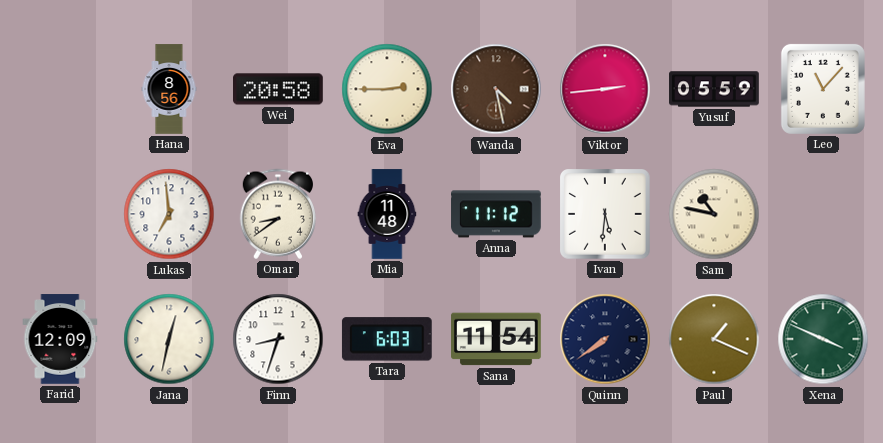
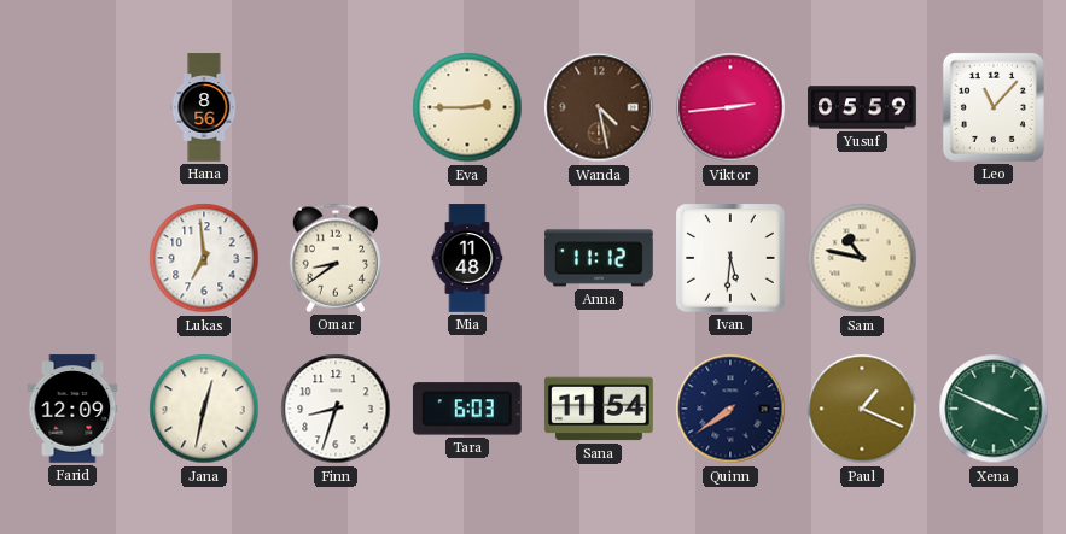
Wei: 20:58 -> none (278, 89)
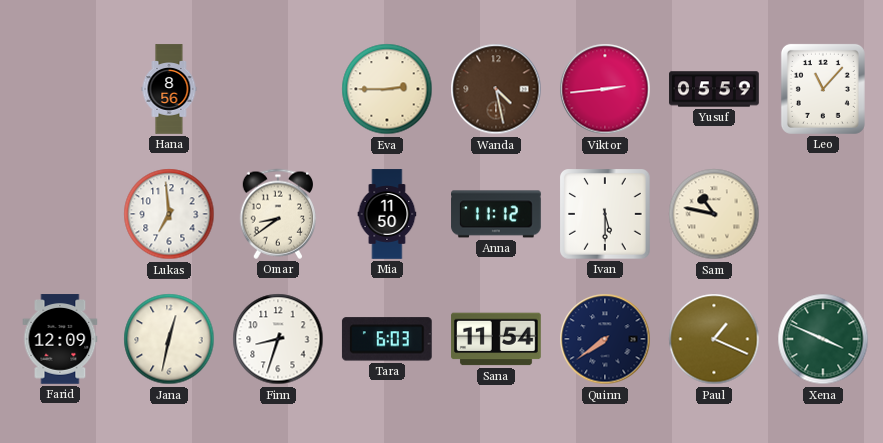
Mia: 11:48 -> 11:50 (387, 214)
Ivan: 5:31 -> 5:30 (606, 215)
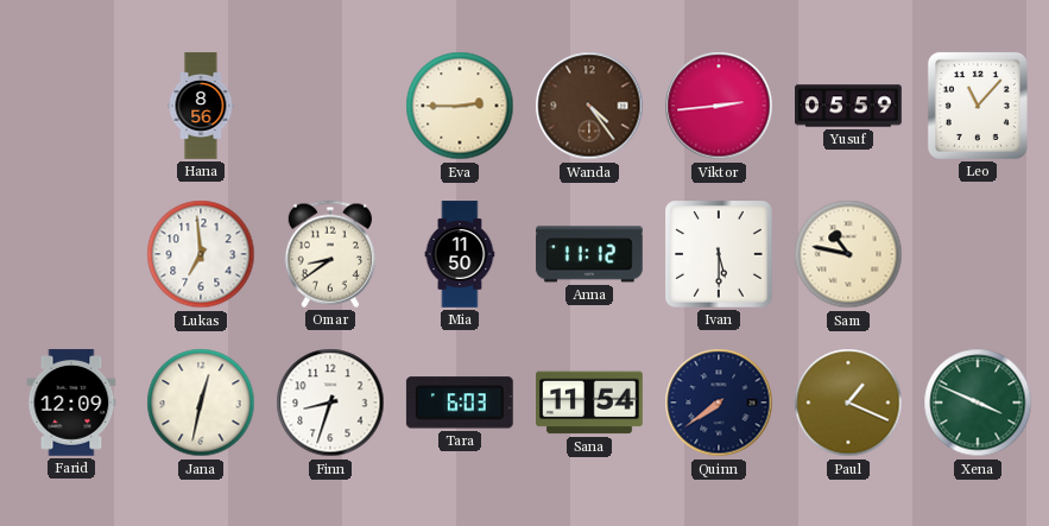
Wanda: 4:28 -> 4:24 (589, 106)
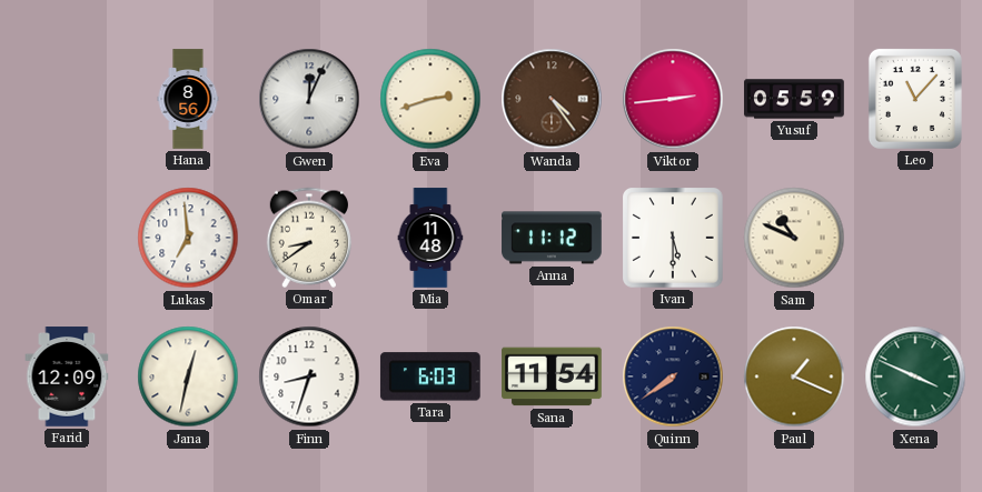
Gwen: none -> 12:04 (309, 99)
Eva: 2:45 -> 2:42 (430, 99)
Mia: 11:50 -> 11:48 (430, 238)
Sam: 10:47 -> 10:49 (794, 238)
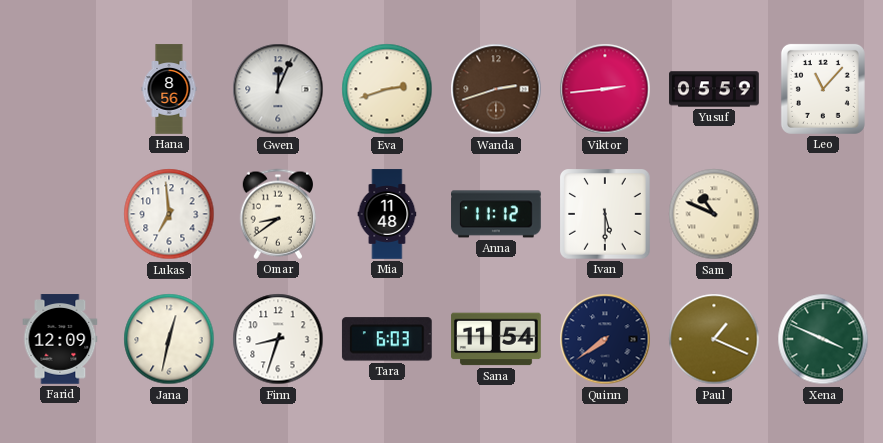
Wanda: 4:24 -> 2:42 (496, 89)
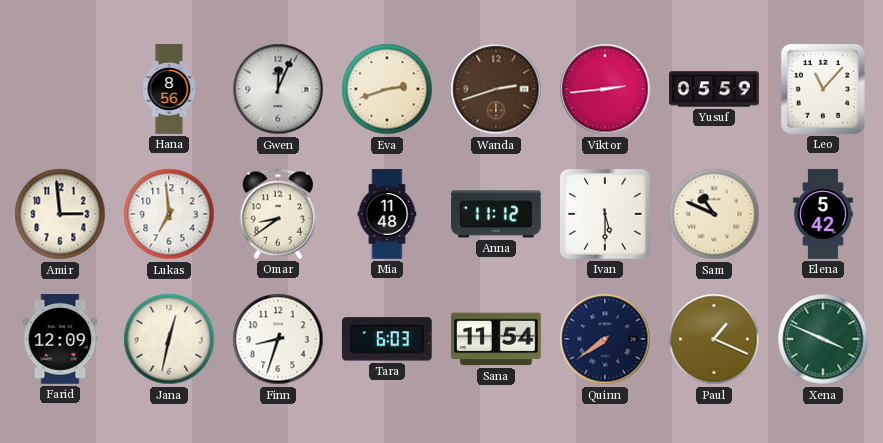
Amir: none -> 2:59 (60, 214)
Elena: none -> 5:42 (823, 214)
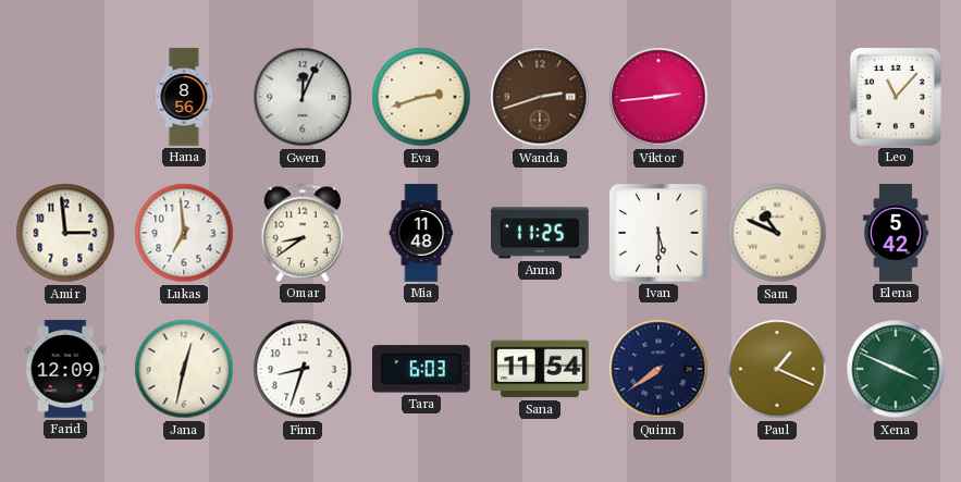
Yusuf: 05:59 -> none (714, 89)
Anna: 11:12 -> 11:25 (540, 233)
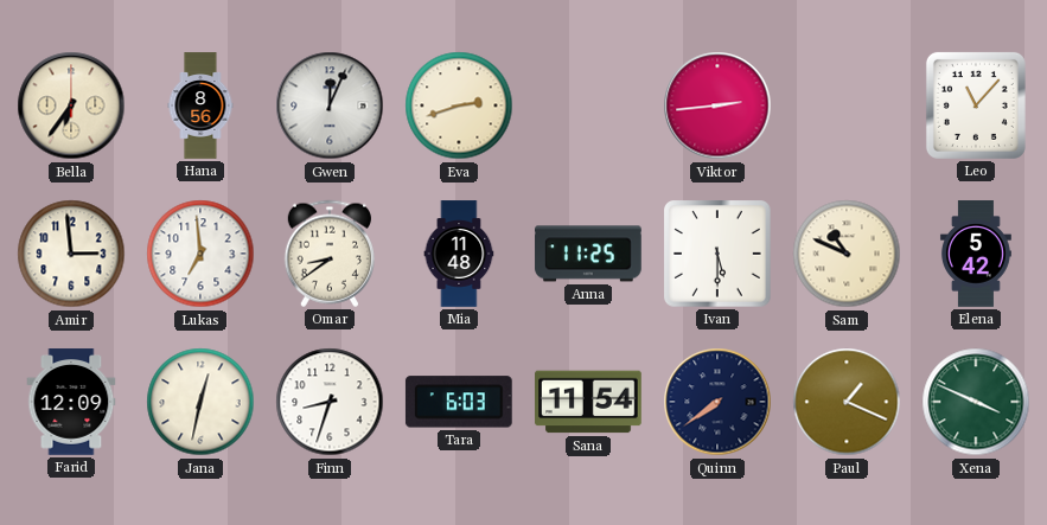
Bella: none -> 6:36 (71, 105)
Wanda: 2:42 -> none (540, 97)
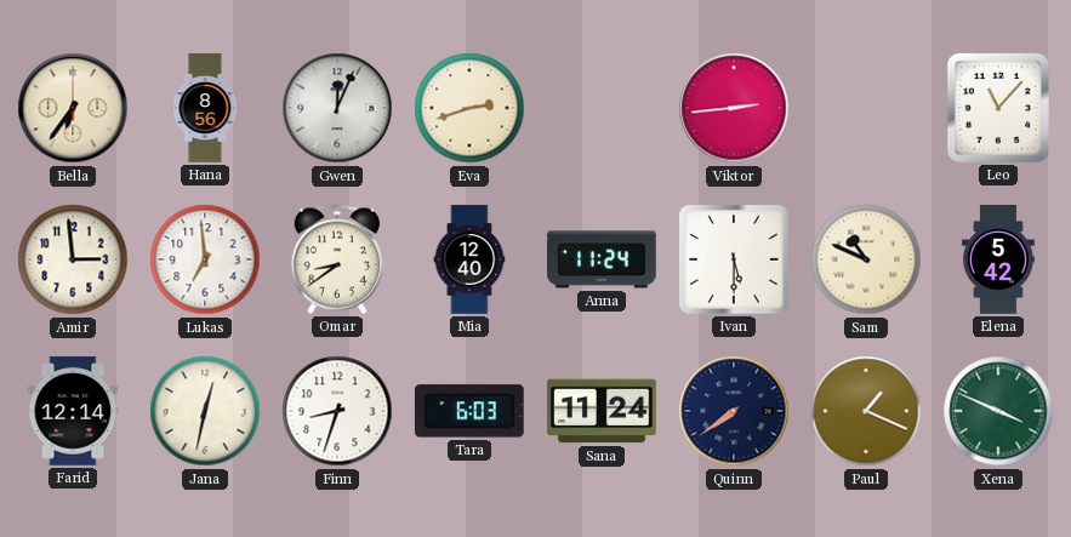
Mia: 11:48 -> 12:40 (469, 259)
Anna: 11:25 -> 11:24 (602, 259)
Farid: 12:09 -> 12:14 (73, 411)
Sana: 11:54 -> 11:24 (602, 411)
